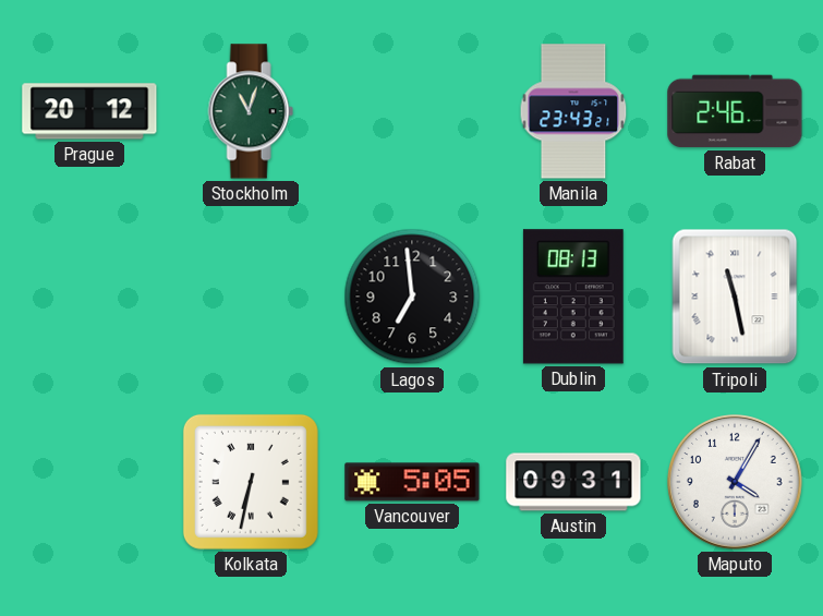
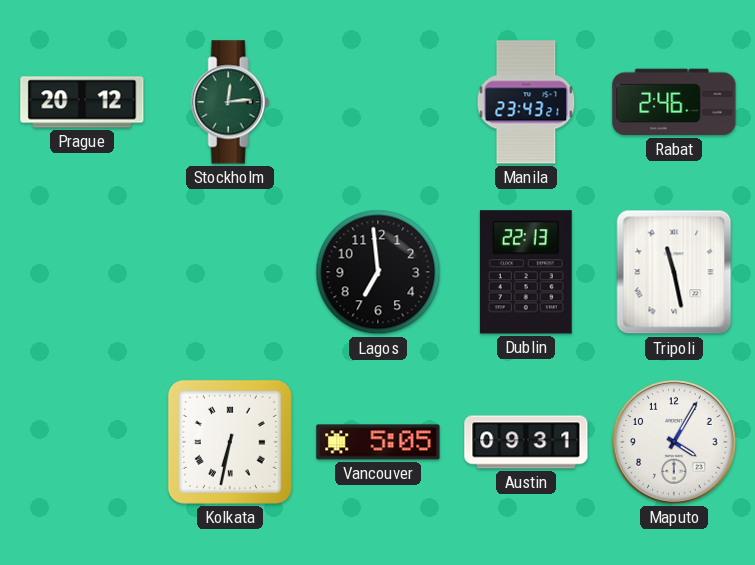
Stockholm: 11:03 -> 12:14 (230, 102)
Dublin: 08:13 -> 22:13 (526, 272)
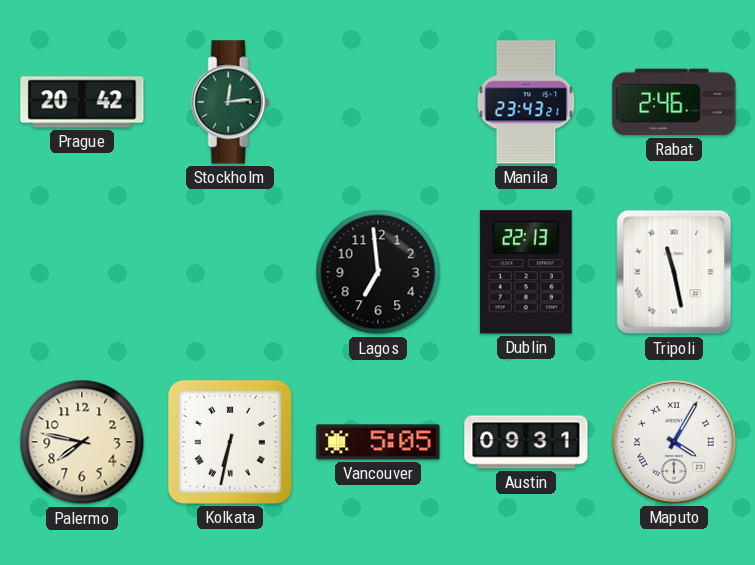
Prague: 20:12 -> 20:42 (82, 102)
Palermo: none -> 7:47 (82, 442)
Maputo numerals: Arabic -> Roman (675, 443)
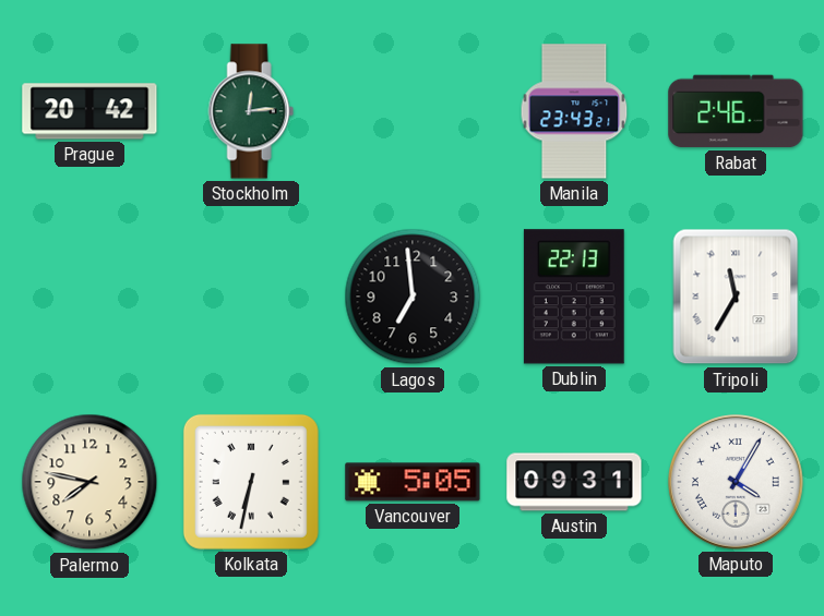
Tripoli: 11:28 -> 11:35 (736, 297)
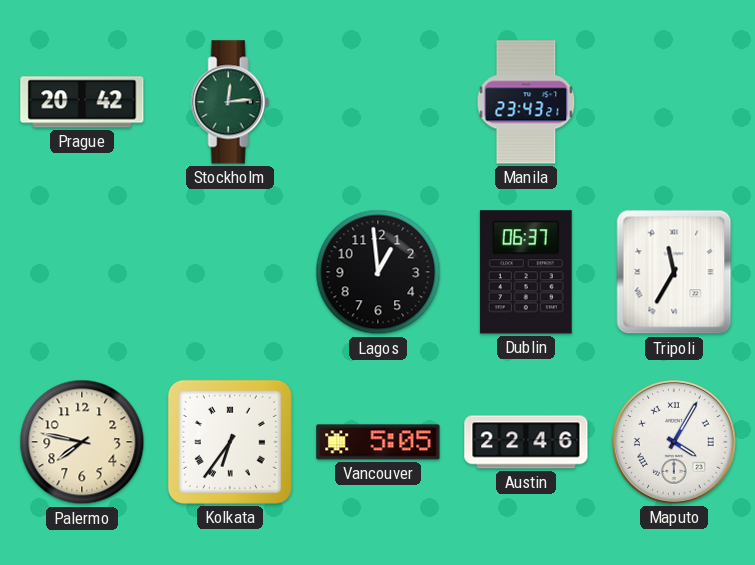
Rabat: 2:46 -> none (736, 111)
Lagos: 6:59 -> 12:59 (378, 272)
Dublin: 22:13 -> 06:37 (526, 272)
Kolkata: 6:32 -> 6:36 (230, 442)
Austin: 09:31 -> 22:46 (526, 442)
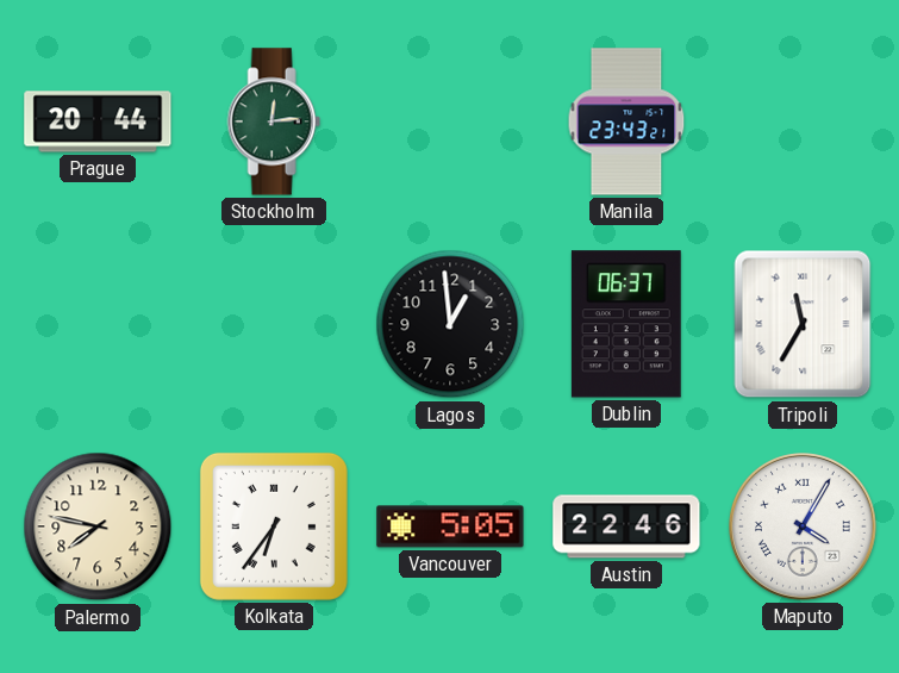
Prague: 20:42 -> 20:44 (98, 121)
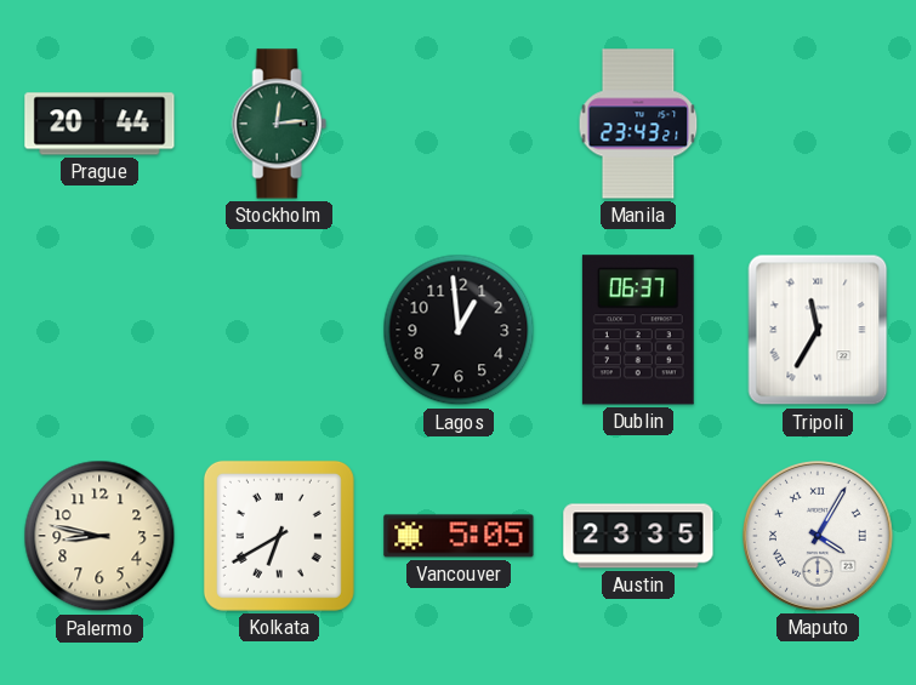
Palermo: 7:47 -> 8:47 (99, 536)
Kolkata: 6:36 -> 6:40 (279, 536)
Austin: 22:46 -> 23:35 (638, 536)
